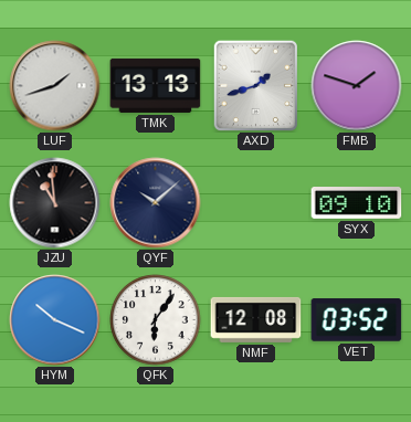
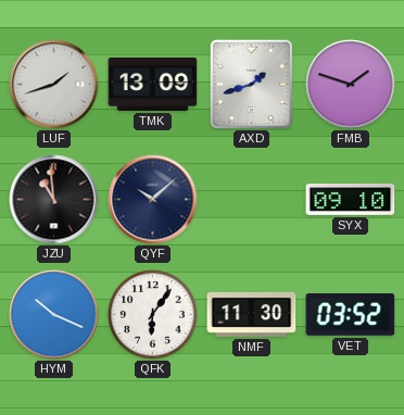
TMK: 13:13 -> 13:09 (153, 84)
NMF: 12:08 -> 11:30 (252, 314)
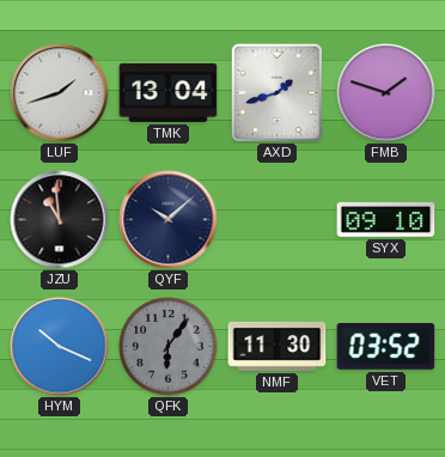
TMK: 13:09 -> 13:04 (169, 92)
QFK dial: white -> grey (169, 347)
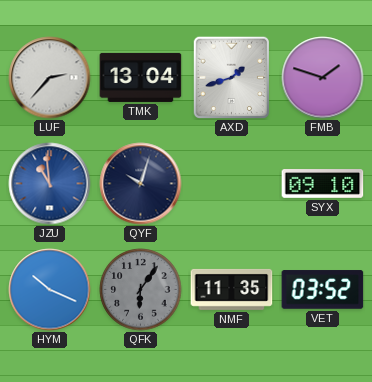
LUF: 1:42 -> 2:37 (50, 78)
JZU dial: black -> blue (50, 184)
QYF: 10:08 -> 10:03 (141, 184)
NMF: 11:30 -> 11:35 (232, 289)
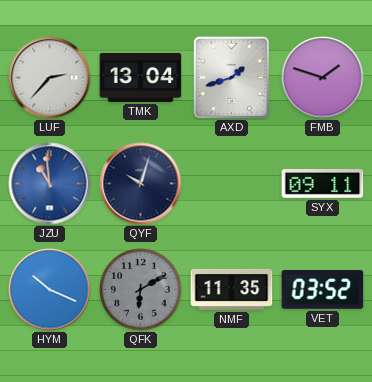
SYX: 09:10 -> 09:11 (323, 184)
QFK: 6:06 -> 6:10 (141, 290)
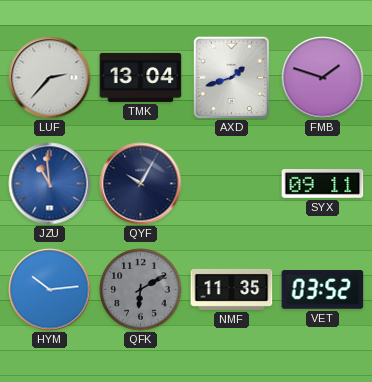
QYF: 10:03 -> 10:05 (141, 184)
HYM: 10:19 -> 10:14 (50, 290)
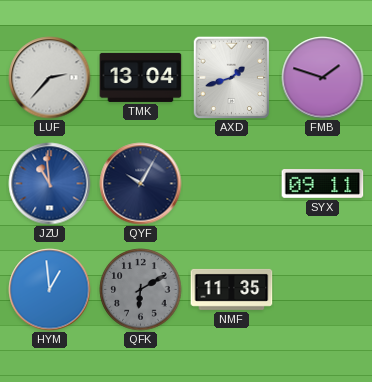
HYM: 10:14 -> 12:59 (50, 290)
VET: 03:52 -> none (323, 290)
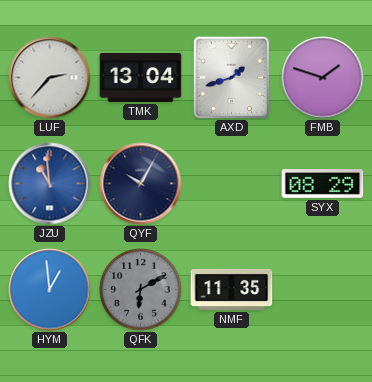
SYX: 09:11 -> 08:29 (323, 184)
